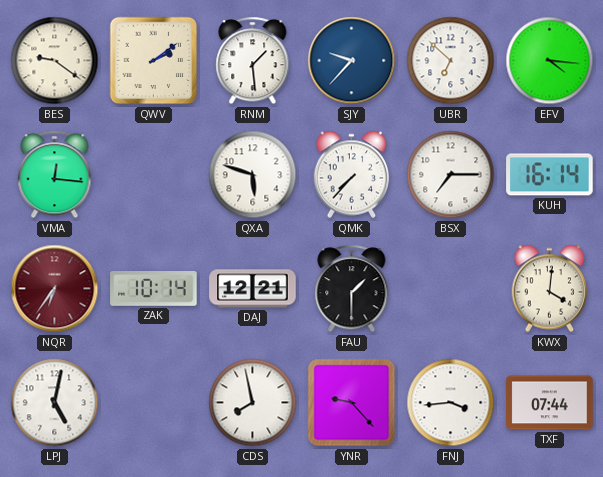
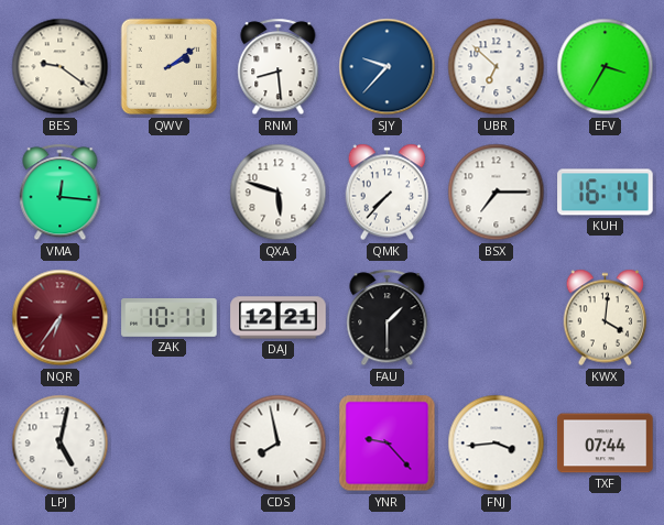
RNM: 1:29 -> 8:29 (279, 67)
EFV: 4:16 -> 3:35 (606, 67)
ZAK: 10:14 -> 10:11 (170, 318)
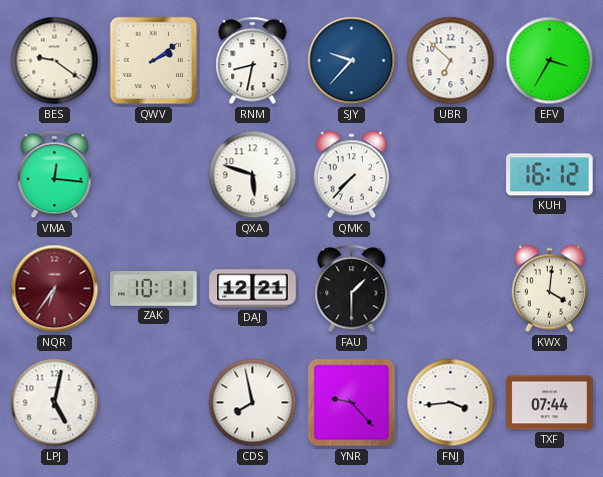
RNM: 8:29 -> 8:32 (253, 61)
BSX: 7:15 -> none (497, 193)
KUH: 16:14 -> 16:12 (550, 175)
